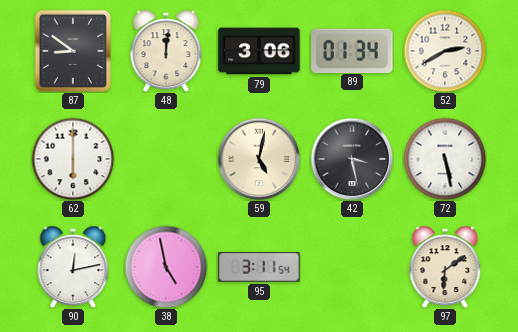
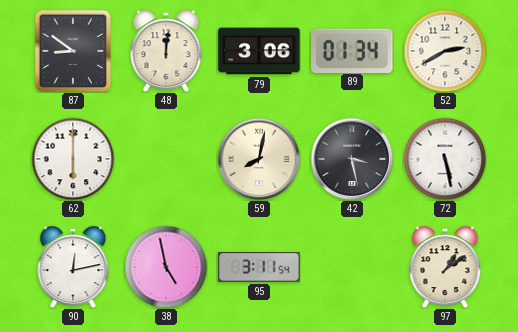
59: 5:02 -> 8:02 (259, 159)
97: 6:09 -> 1:09 (445, 267)
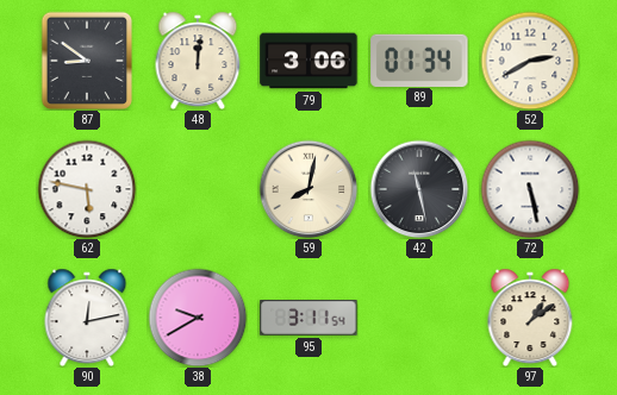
62: 6:00 -> 5:47 (87, 189)
42: 3:28 -> 11:28 (419, 189)
38: 4:58 -> 9:40 (198, 318)
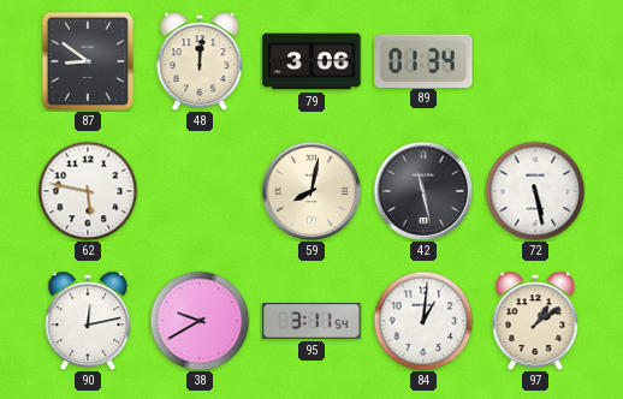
52: 2:40 -> none (530, 61)
84: none -> 1:01 (423, 321)
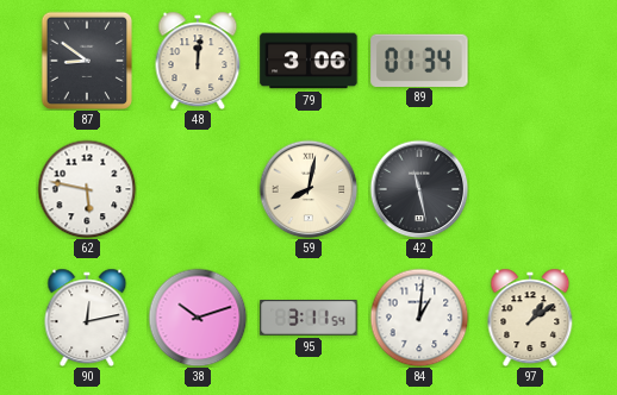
72: 5:28 -> none (535, 191)
38: 9:40 -> 10:12 (198, 318)
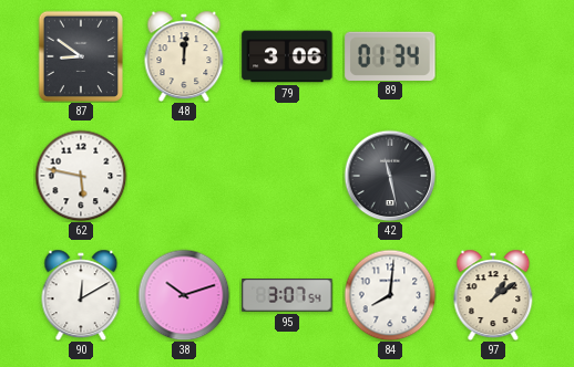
59: 8:02 -> none (308, 189)
90: 12:13 -> 12:10 (81, 295)
95: 3:11 -> 3:07 (287, 296)
84: 1:01 -> 8:01 (390, 295)
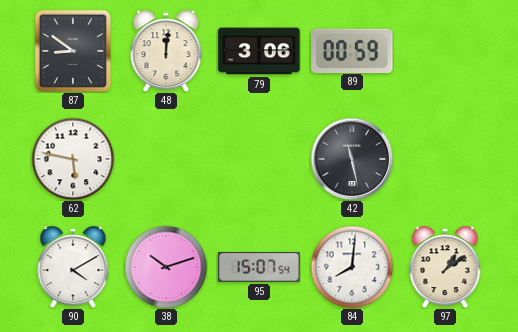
89: 01:34 -> 00:59 (352, 50)
90: 12:10 -> 4:10 (73, 267)
95: 3:07 -> 15:07 (259, 268)
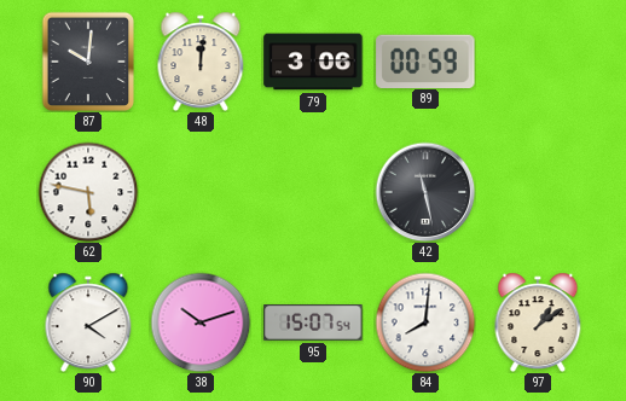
87: 8:51 -> 10:01 (88, 62)
